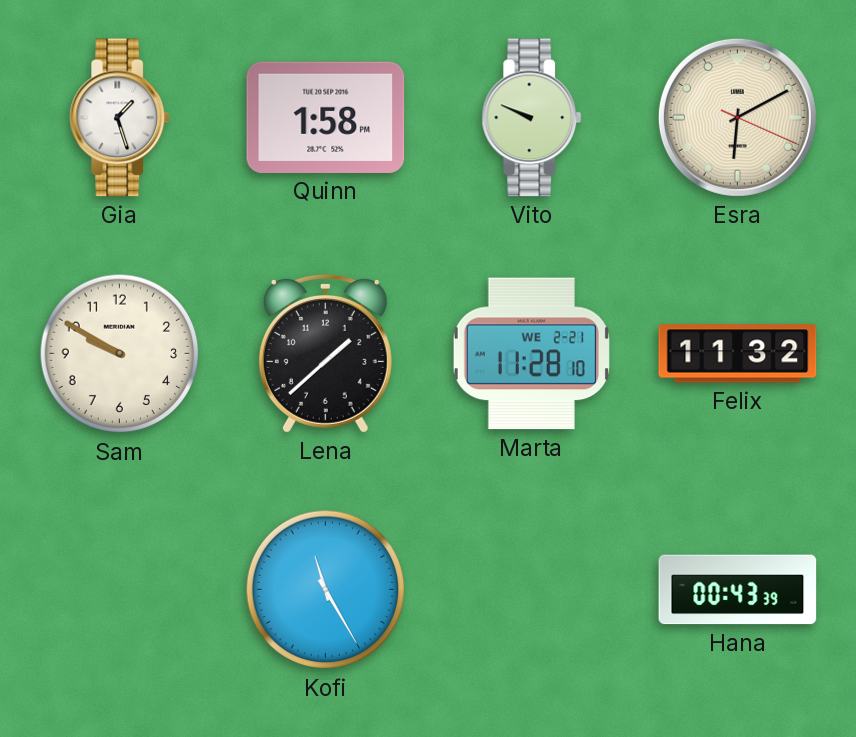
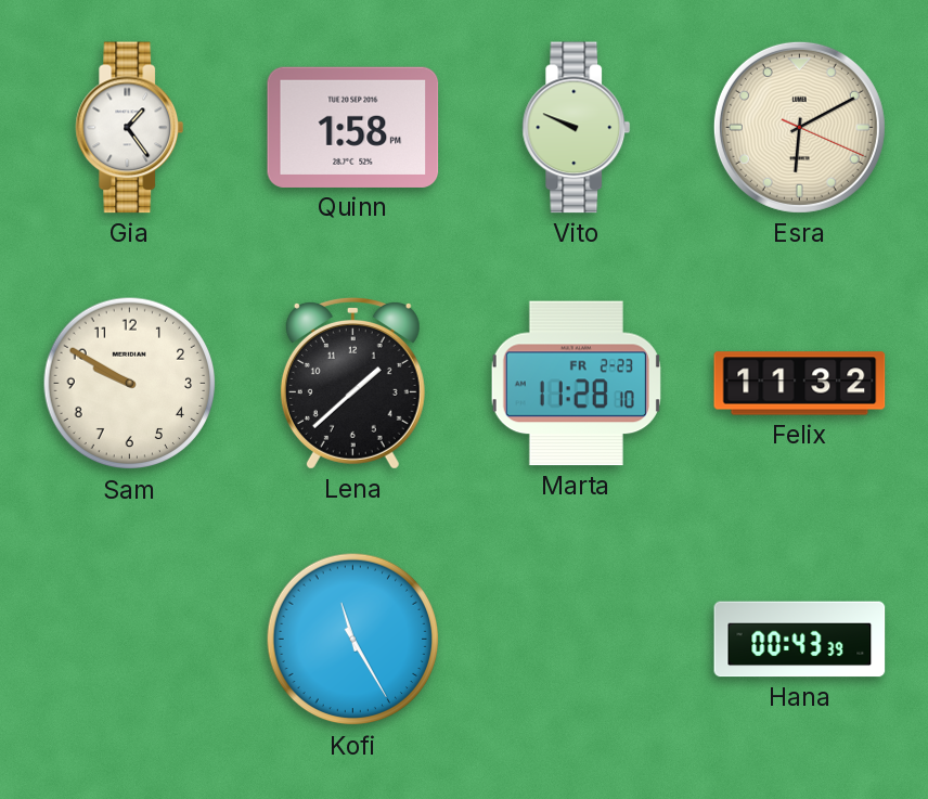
Gia: 1:27 -> 1:24 (130, 128)
Marta date: WE 2-21 -> FR 2-23 (576, 384)
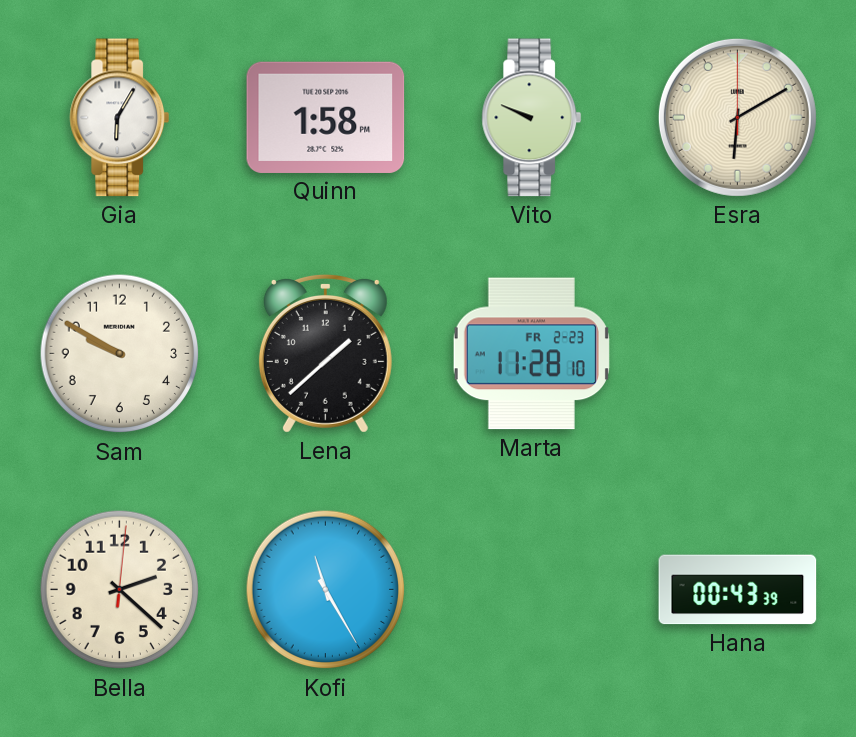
Gia: 1:24 -> 6:05 (120, 118)
Esra: 6:10:19 -> 6:10:00 (737, 117)
Felix: 11:32 -> none (800, 384)
Bella: none -> 2:22 (120, 590)
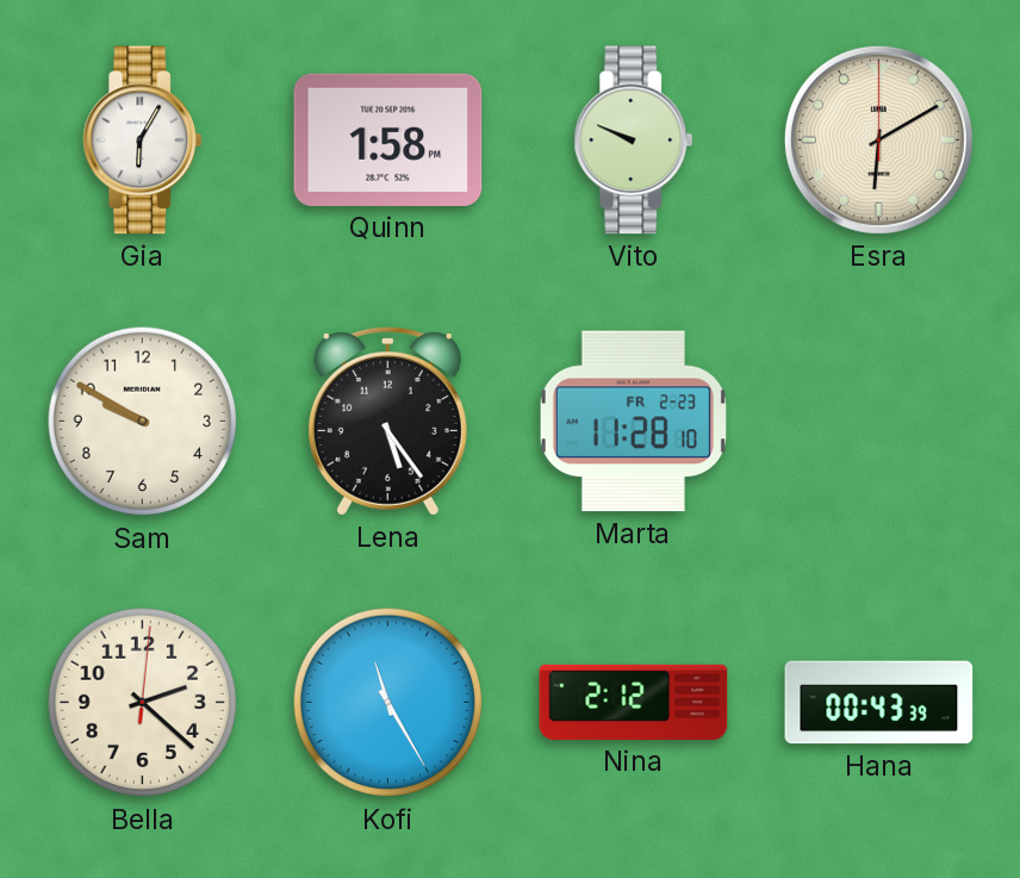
Lena: 1:38 -> 5:24 (387, 422)
Nina: none -> 2:12 (634, 702)
